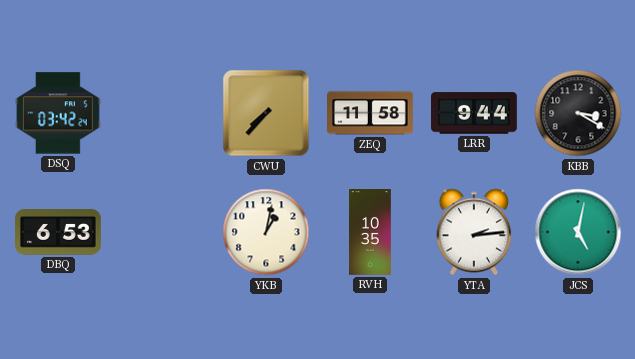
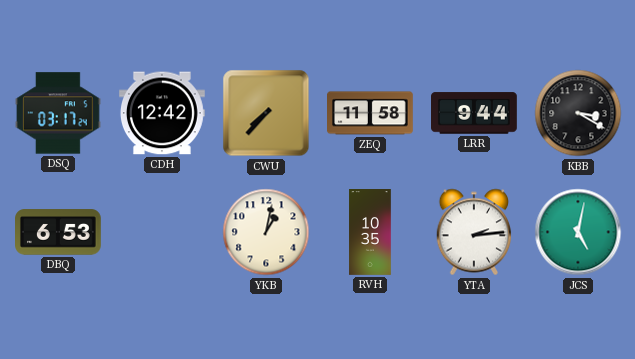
DSQ: 03:42 -> 03:17 (58, 113)
CDH: none -> 12:42 (163, 113)
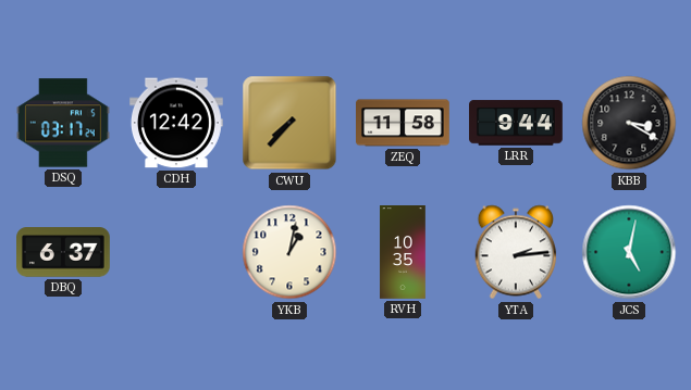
DBQ: 6:53 -> 6:37 (64, 252)
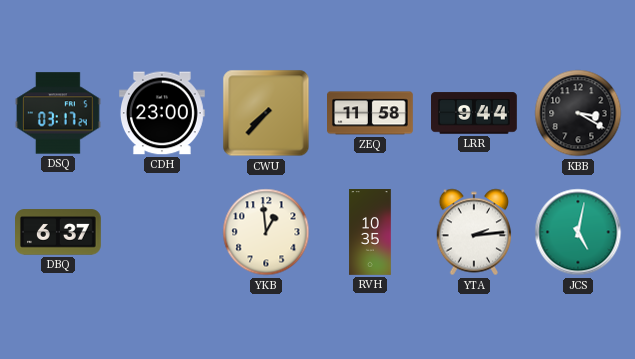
CDH: 12:42 -> 23:00 (163, 113)
YKB: 1:02 -> 12:59 (266, 232)
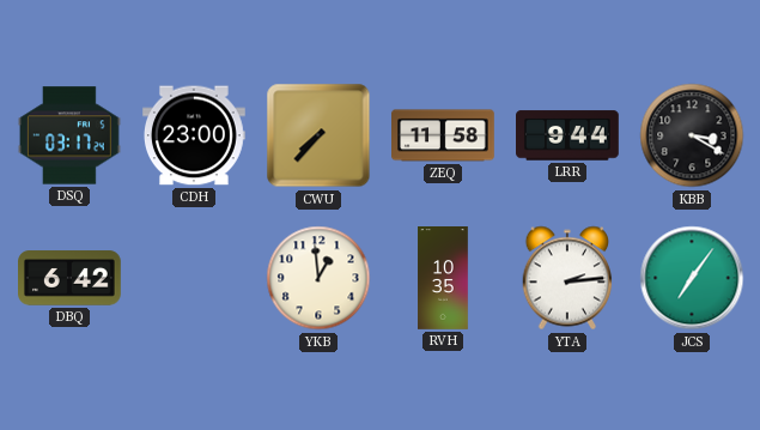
DBQ: 6:37 -> 6:42 (71, 278)
JCS: 5:02 -> 7:06 (692, 278)
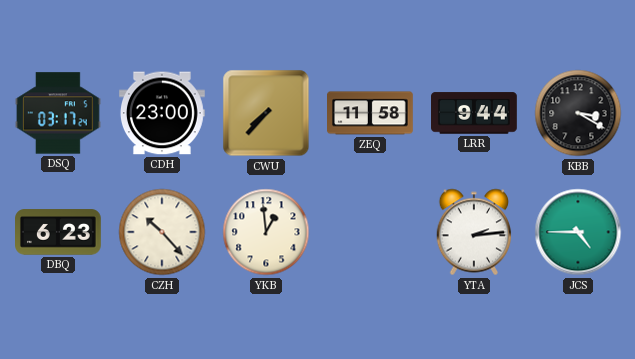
DBQ: 6:42 -> 6:23 (59, 232)
CZH: none -> 10:23 (162, 232)
RVH: 10:35 -> none (443, 278)
JCS: 7:06 -> 4:45 (578, 232)
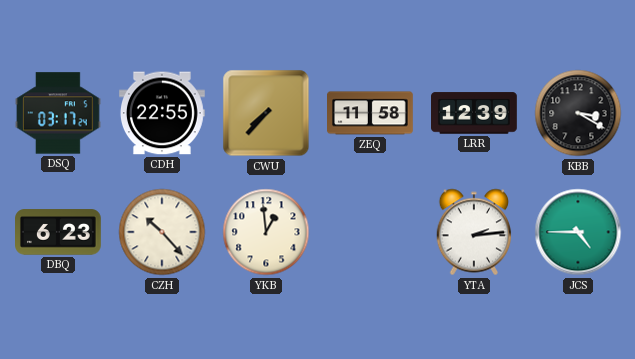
CDH: 23:00 -> 22:55 (163, 113)
LRR: 9:44 -> 12:39 (475, 113)
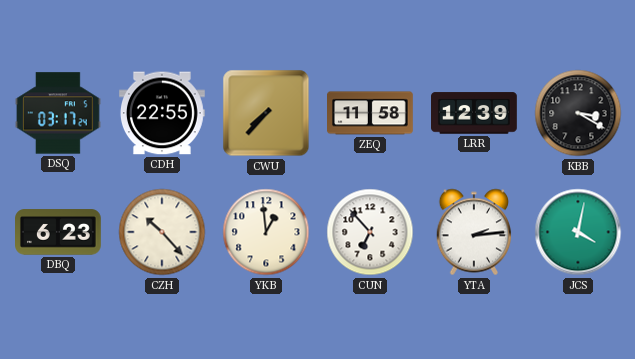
CUN: none -> 6:53 (370, 232)
JCS: 4:45 -> 4:02 (578, 232)
